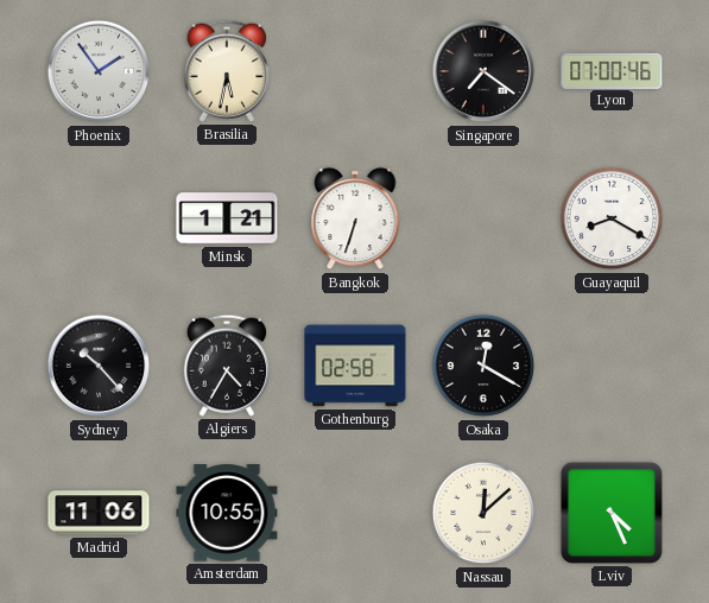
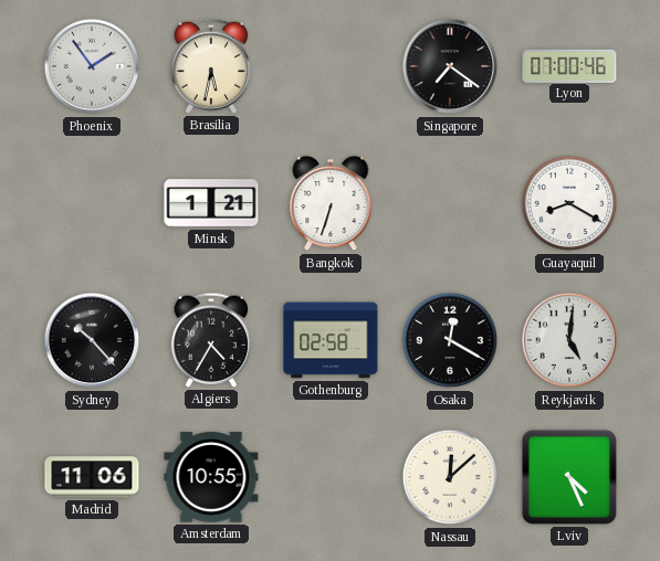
Reykjavik: none -> 5:01 (569, 340)
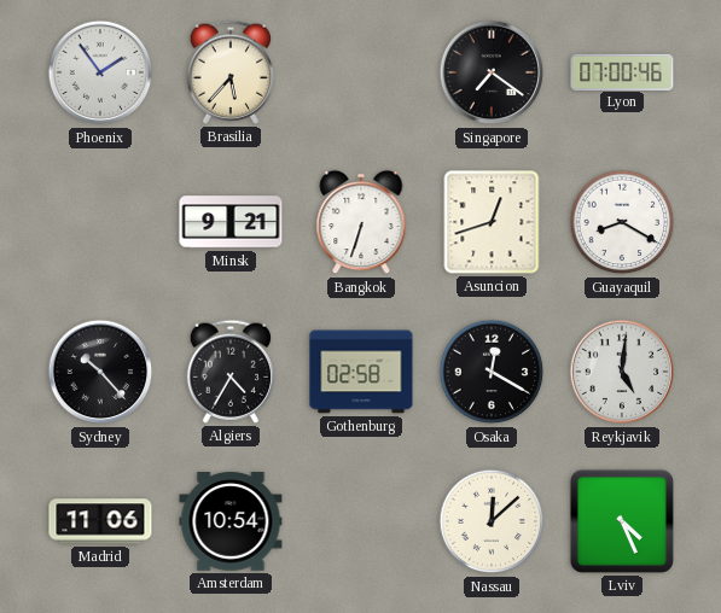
Brasilia: 5:32 -> 5:37 (229, 72)
Minsk: 1:21 -> 9:21 (231, 222)
Asuncion: none -> 12:42 (492, 222)
Amsterdam: 10:55 -> 10:54 (231, 521)
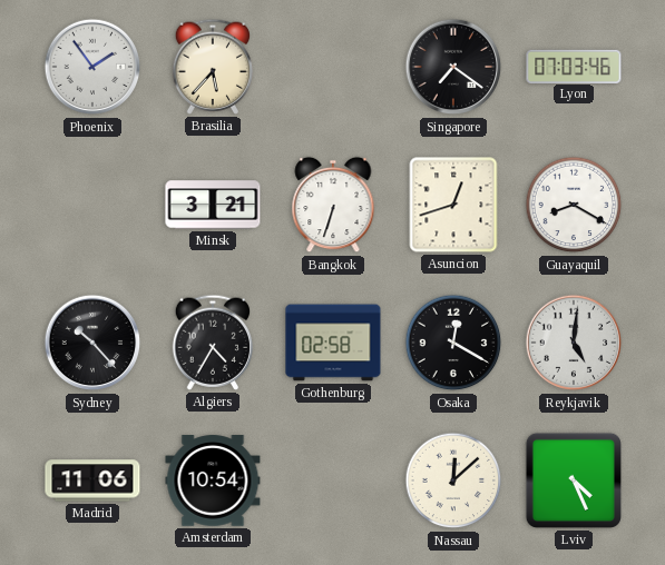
Lyon: 07:00 -> 07:03 (574, 66)
Minsk: 9:21 -> 3:21 (213, 205)
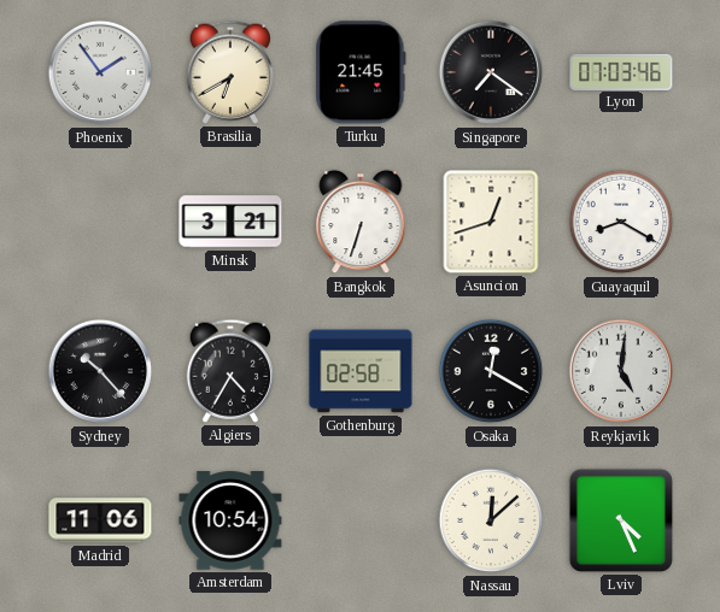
Brasilia: 5:37 -> 6:40 (229, 72)
Turku: none -> 21:45 (361, 72)
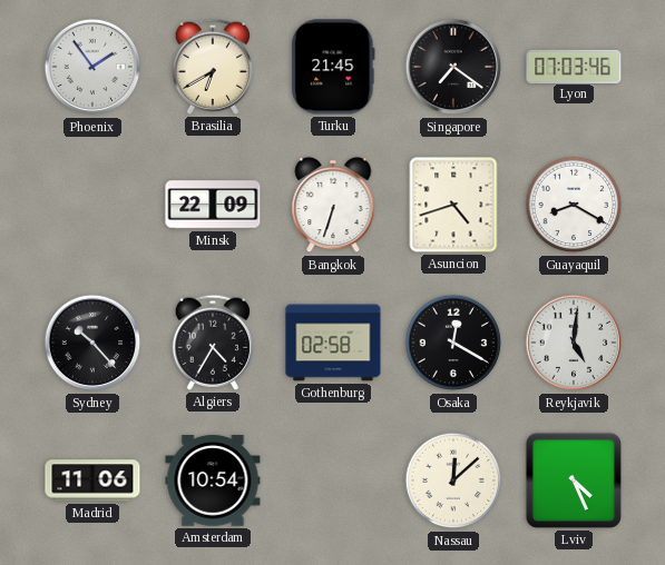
Minsk: 3:21 -> 22:09 (213, 205)
Asuncion: 12:42 -> 4:42 (453, 205)
